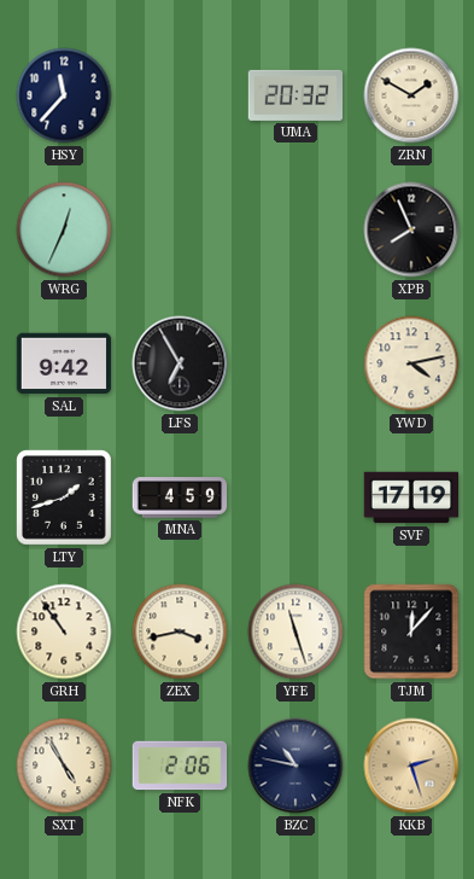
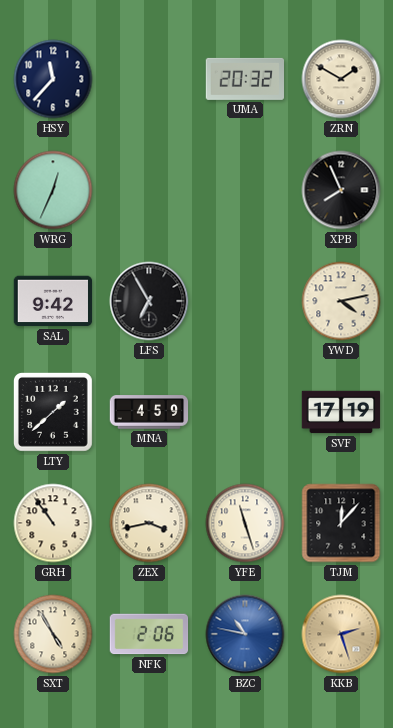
LTY: 1:42 -> 1:38 (53, 412)
BZC dial: navy -> blue (245, 634)
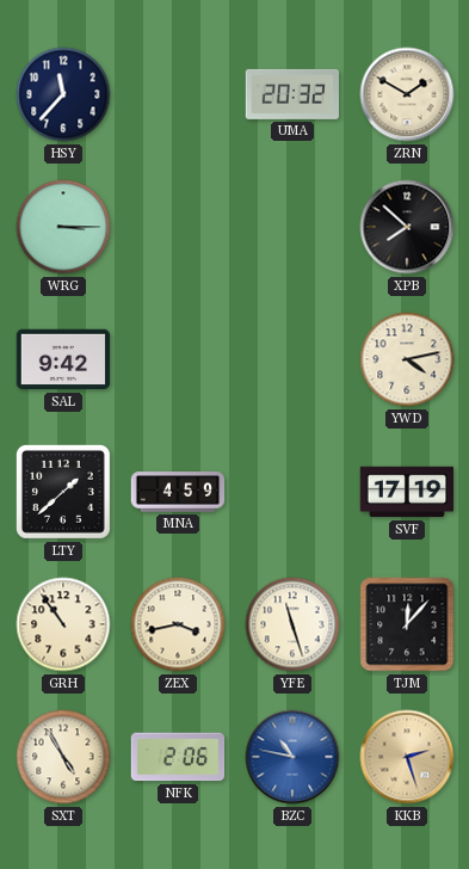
WRG: 12:34 -> 3:15 (63, 227)
XPB: 7:56 -> 7:52 (407, 227)
LFS: 6:55 -> none (149, 301)
